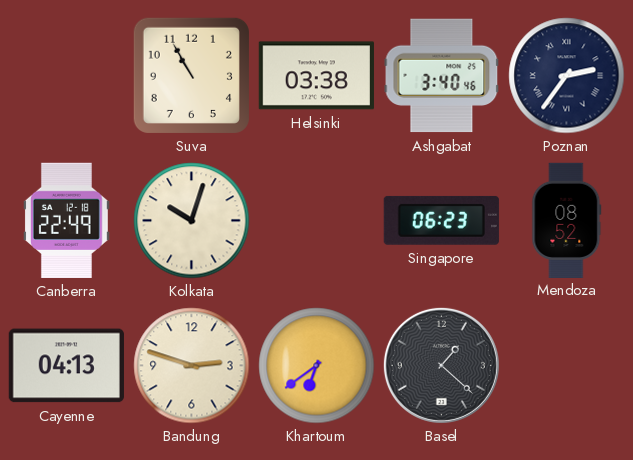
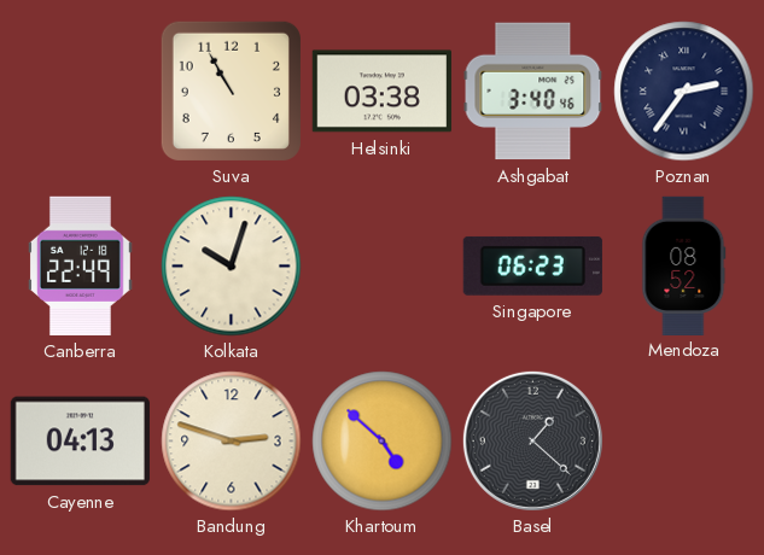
Khartoum: 6:39 -> 4:52 (383, 442)
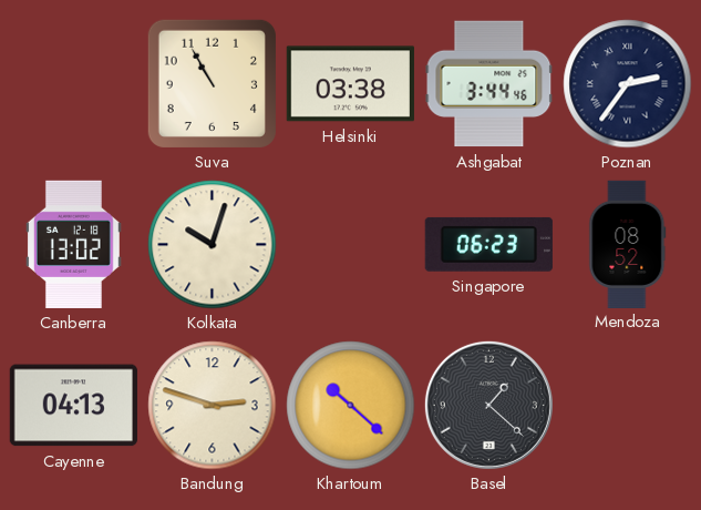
Ashgabat: 3:40 -> 3:44 (489, 84)
Canberra: 22:49 -> 13:02 (73, 244)
Khartoum: 4:52 -> 10:22 (351, 406)
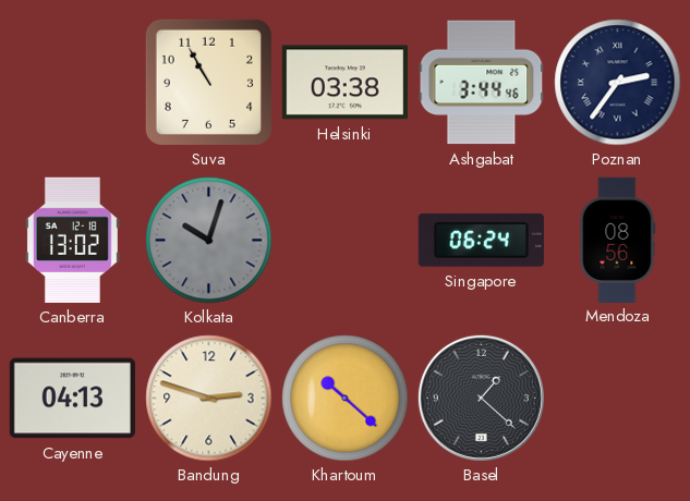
Kolkata dial: cream -> grey (209, 241)
Singapore: 06:23 -> 06:24 (481, 240)
Mendoza: 08:52 -> 08:56 (618, 240)
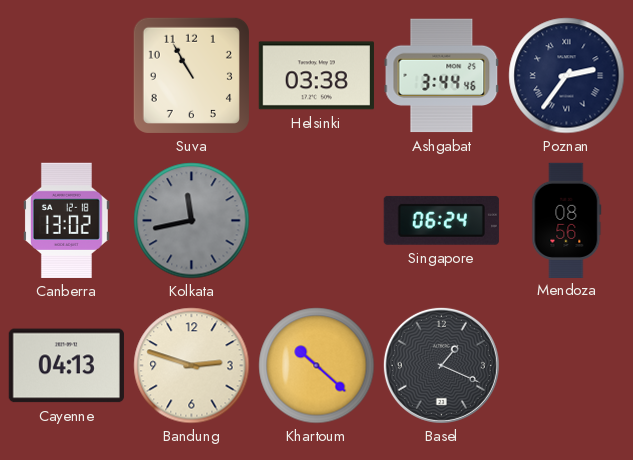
Kolkata: 10:03 -> 11:43 (192, 221)
Basel: 1:22 -> 1:19 (441, 365)
